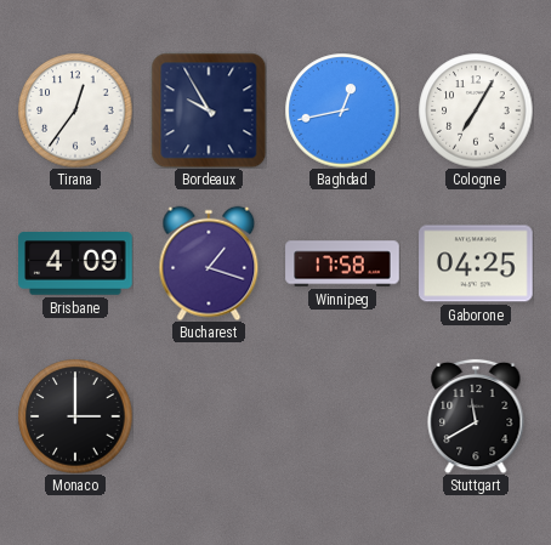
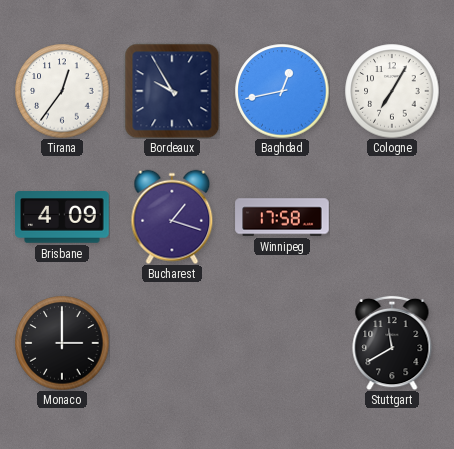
Gaborone: 04:25 -> none (476, 263)
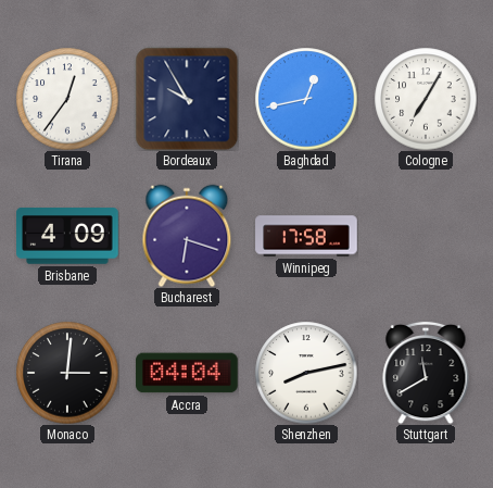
Bucharest: 1:18 -> 6:18 (187, 236)
Monaco: 3:00 -> 3:01 (67, 373)
Accra: none -> 04:04 (187, 373)
Shenzhen: none -> 8:13 (306, 373)
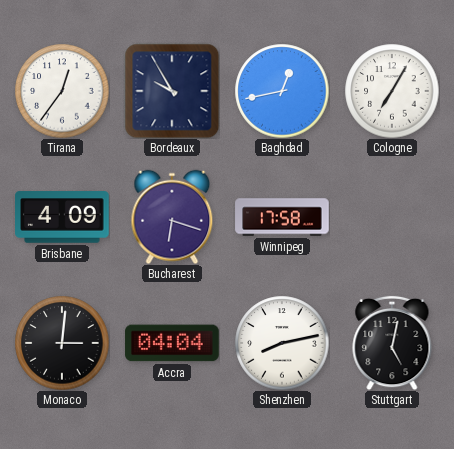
Stuttgart: 11:40 -> 5:02 (392, 343)
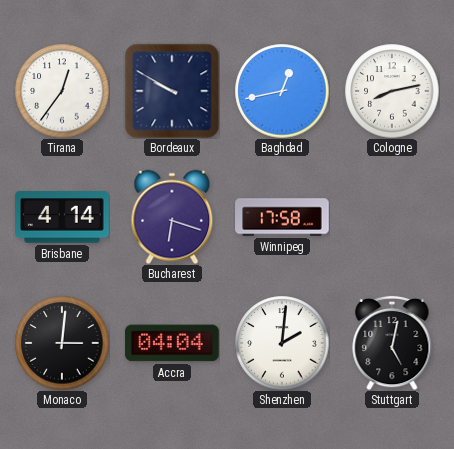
Bordeaux: 9:55 -> 9:50 (172, 91)
Cologne: 7:05 -> 8:13 (392, 91)
Brisbane: 4:09 -> 4:14 (62, 217)
Shenzhen: 8:13 -> 2:01 (282, 343)
